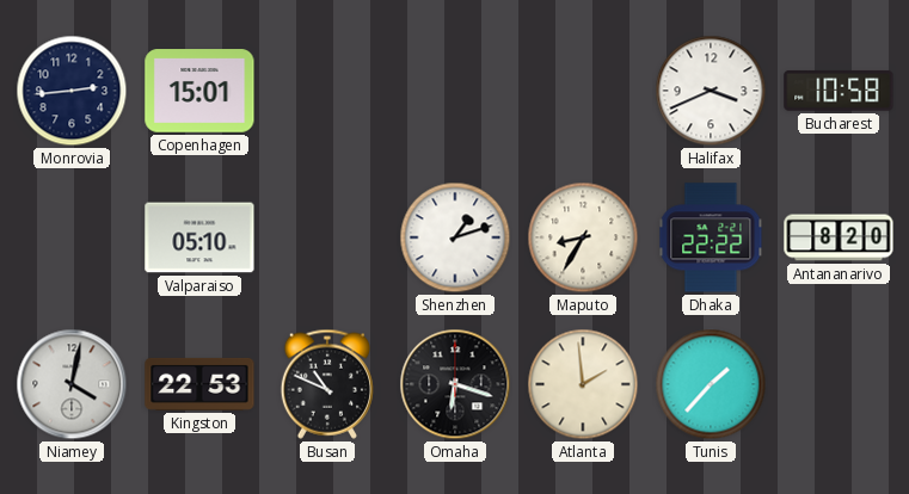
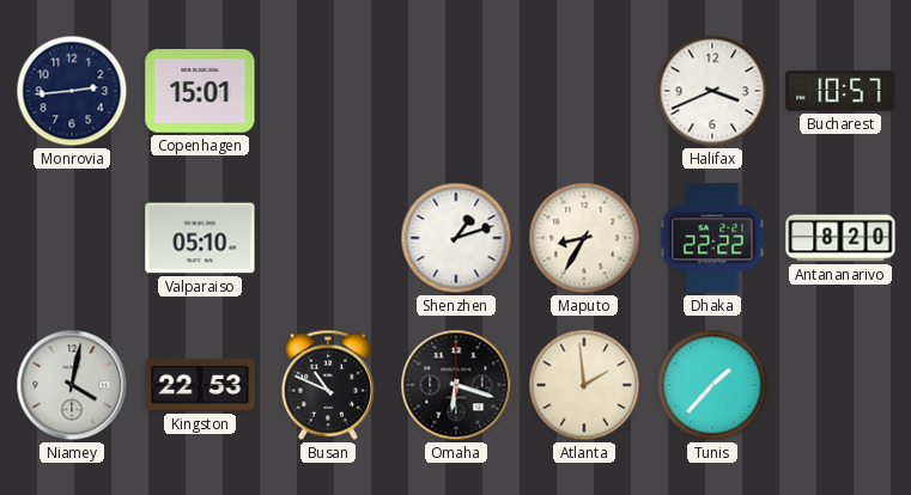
Bucharest: 10:58 -> 10:57 (840, 91)
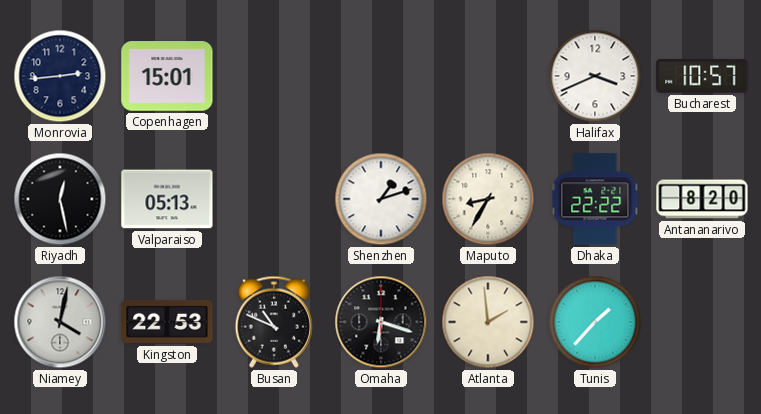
Riyadh: none -> 12:28 (60, 199)
Valparaiso: 05:10 -> 05:13 (167, 199)
